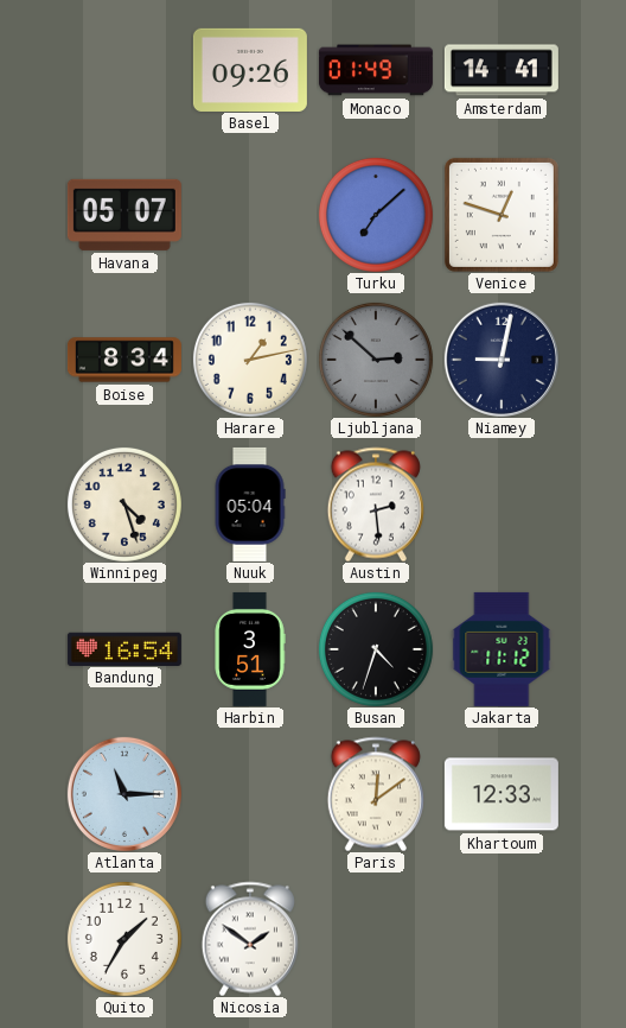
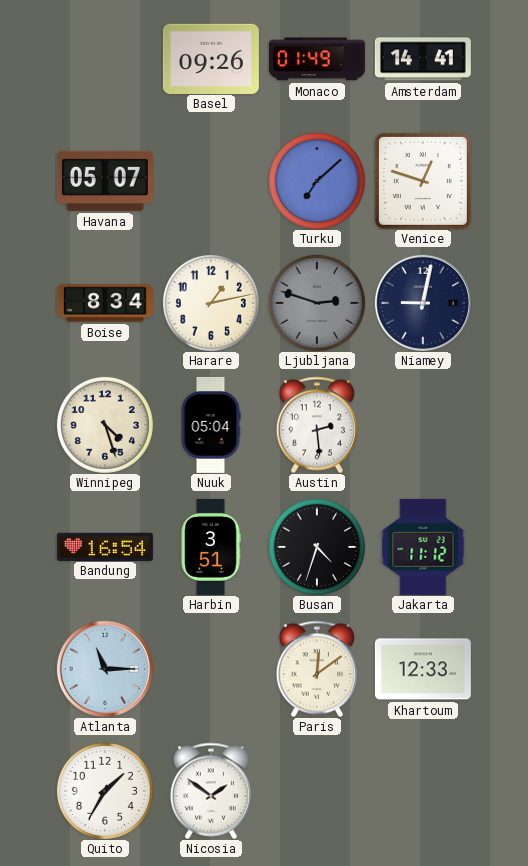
Ljubljana: 2:52 -> 2:48 (317, 303)
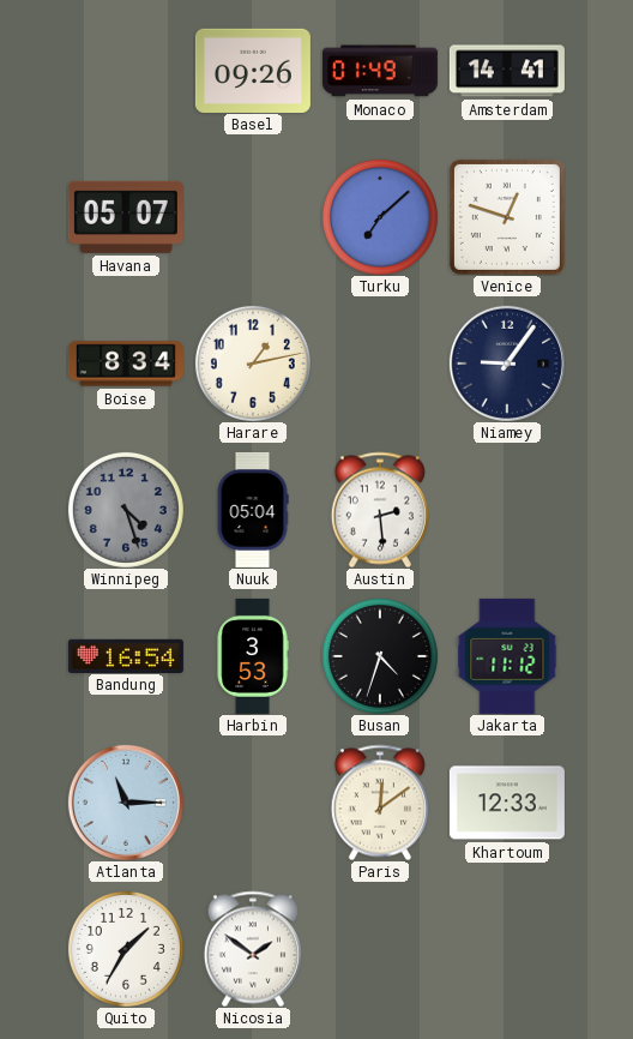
Ljubljana: 2:48 -> none (317, 303)
Niamey: 9:02 -> 9:06 (507, 364)
Winnipeg dial: cream -> grey (126, 510)
Harbin: 3:51 -> 3:53 (253, 656)
